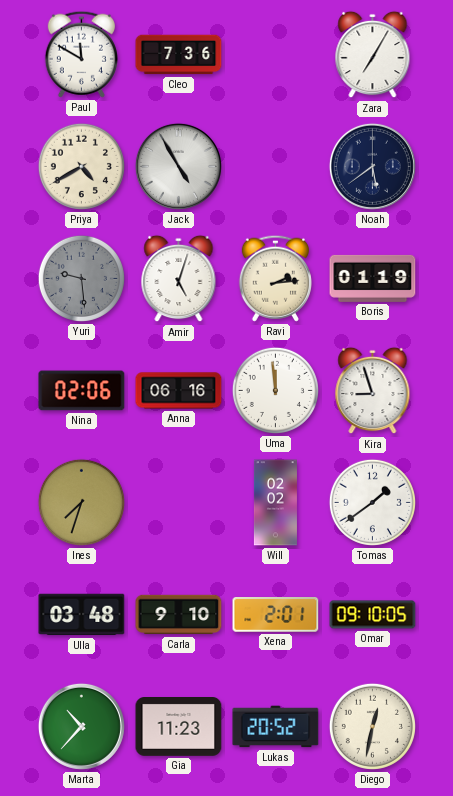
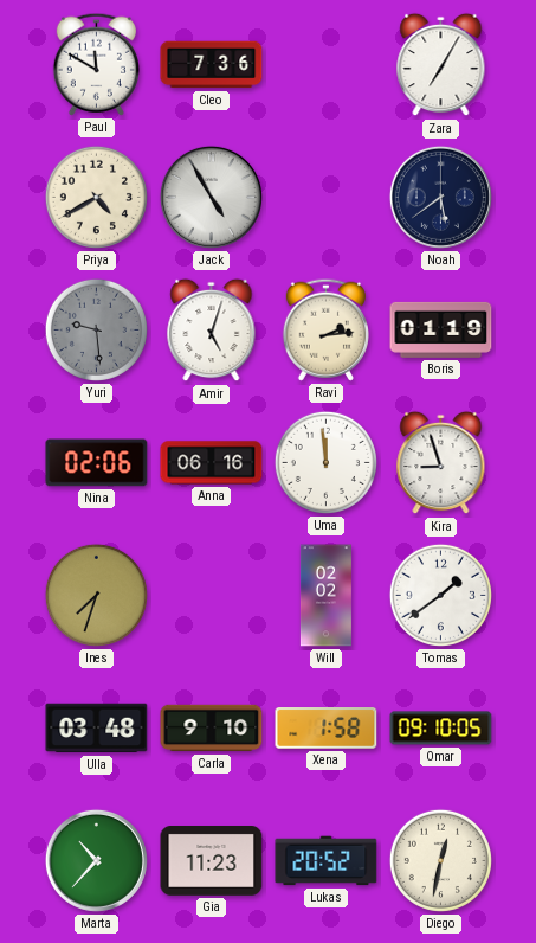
Xena: 2:01 -> 1:58 (327, 729)
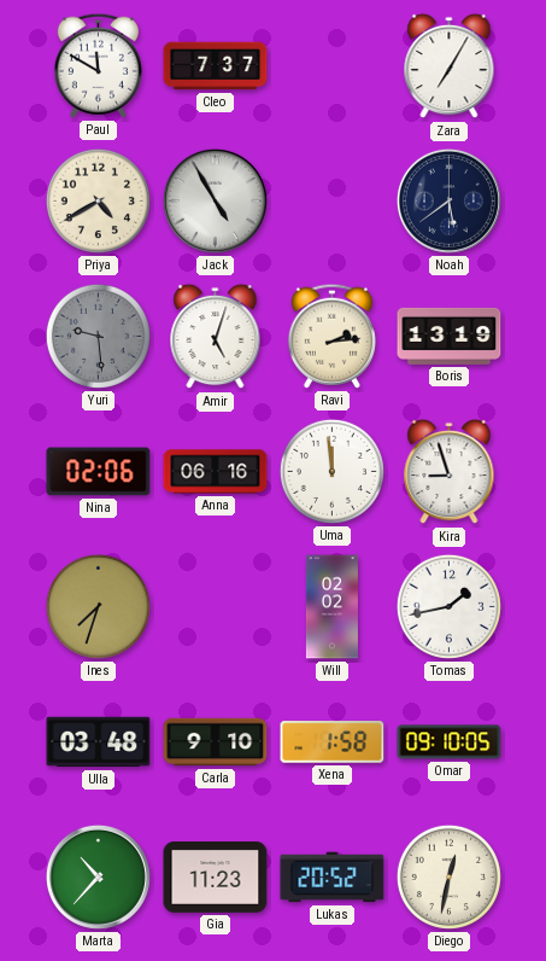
Cleo: 7:36 -> 7:37 (216, 66)
Boris: 01:19 -> 13:19 (450, 336)
Tomas: 1:39 -> 1:43 (448, 606)
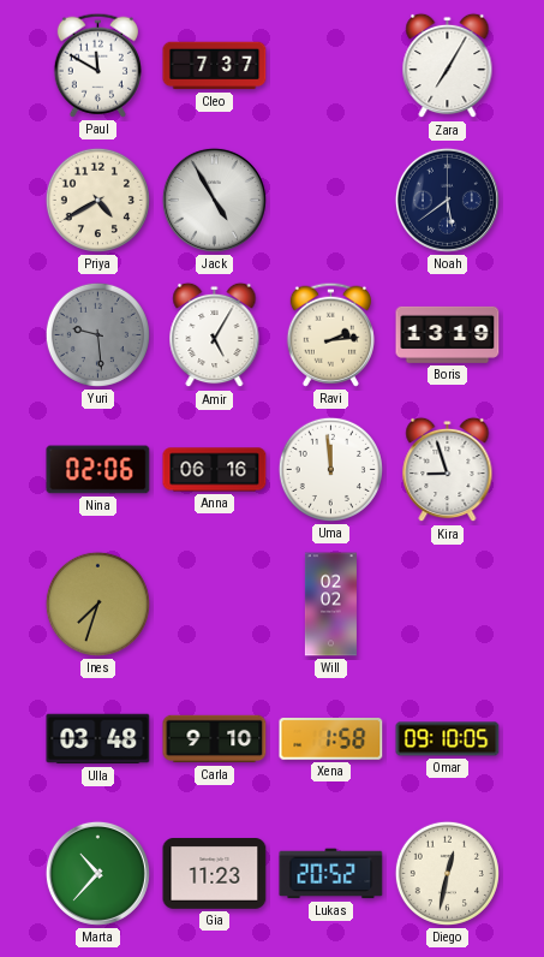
Amir: 5:03 -> 5:05 (215, 335)
Tomas: 1:43 -> none (448, 606)
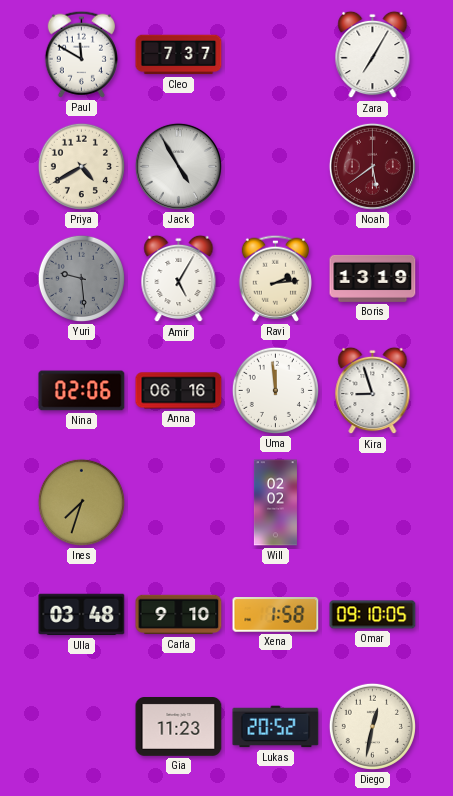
Noah dial: navy -> burgundy (372, 166)
Marta: 10:37 -> none (97, 873)
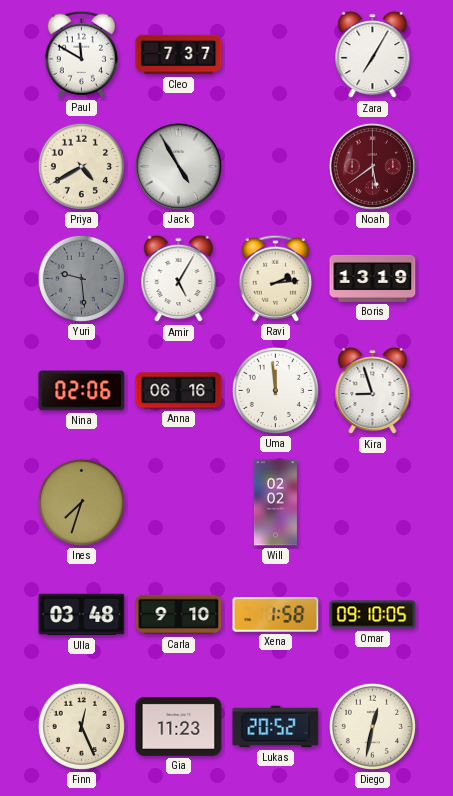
Finn: none -> 12:26 (81, 726)
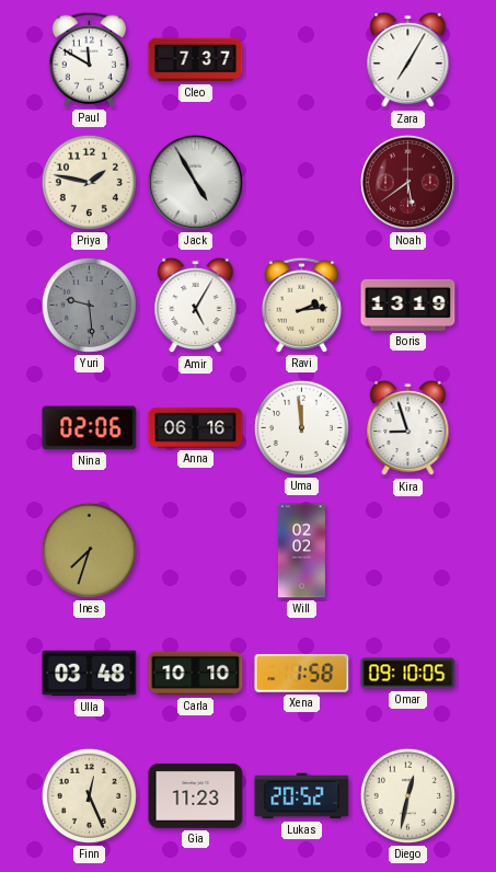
Priya: 4:40 -> 1:47 (89, 182)
Carla: 9:10 -> 10:10 (196, 674)
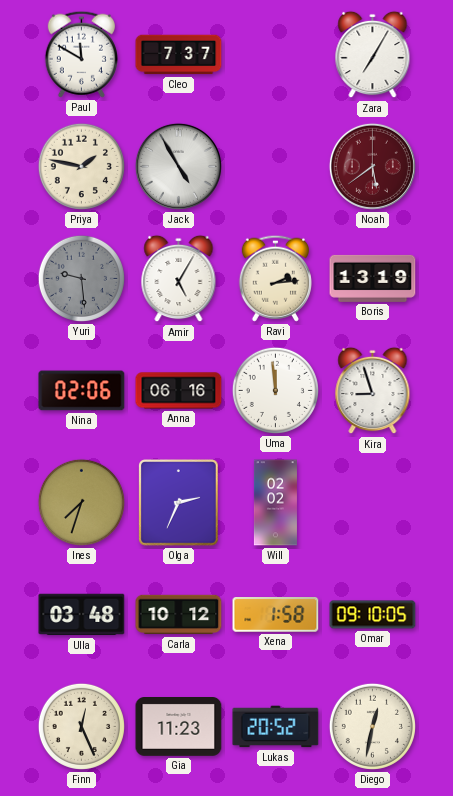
Olga: none -> 2:34 (179, 503)
Carla: 10:10 -> 10:12 (179, 615)
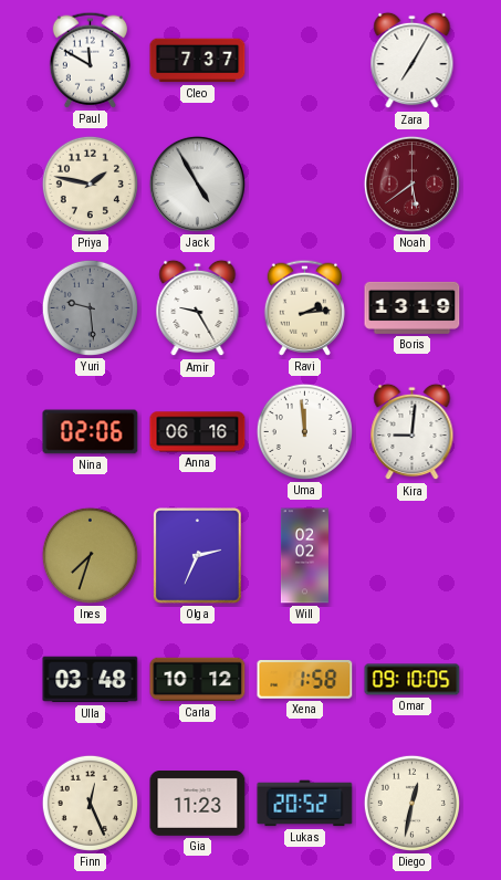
Amir: 5:05 -> 9:25 (198, 308)
Kira: 8:57 -> 9:01 (413, 432)
